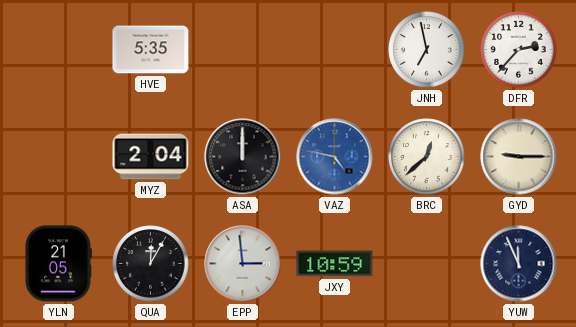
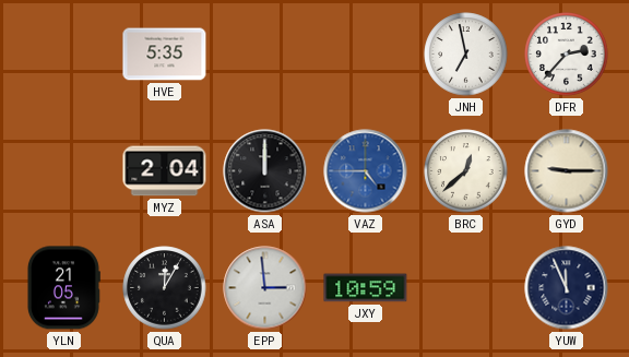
VAZ: 4:47 -> 4:45 (366, 171)
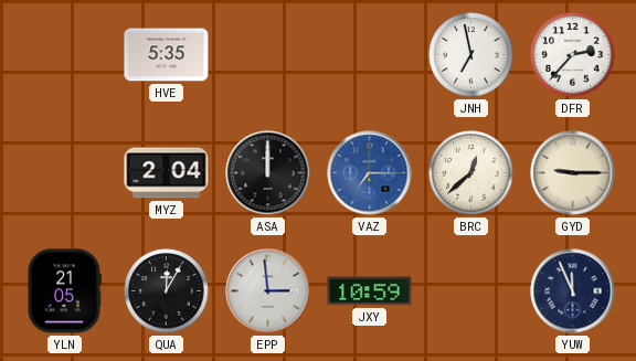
VAZ: 4:45 -> 7:15 (370, 173)
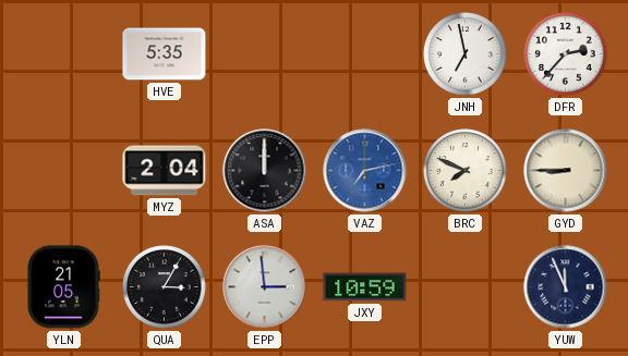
VAZ: 7:15 -> 7:13 (365, 171)
BRC: 12:38 -> 7:49 (466, 171)
GYD: 9:15 -> 8:45 (566, 171)
QUA: 12:05 -> 3:05 (165, 287)
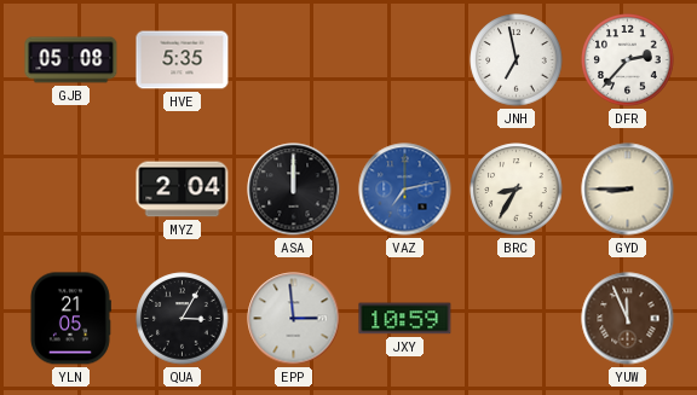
GJB: none -> 05:08 (71, 60)
BRC: 7:49 -> 8:35 (517, 190)
YUW dial: navy -> brown (628, 319)
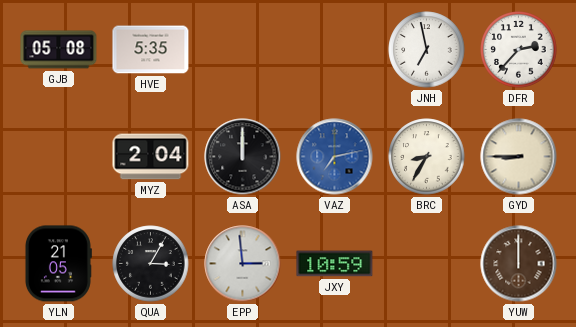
YUW: 11:56 -> 12:00 (519, 264)
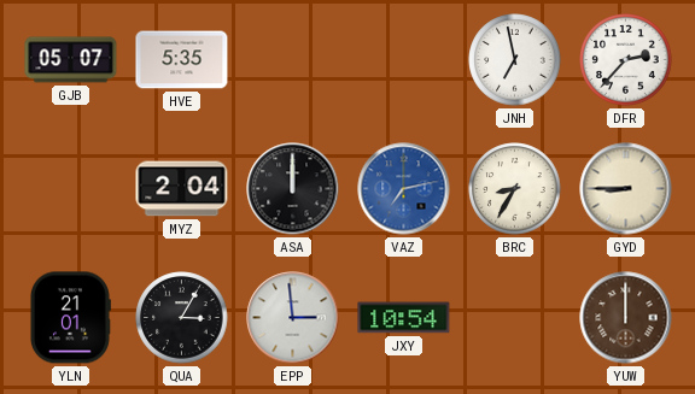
GJB: 05:08 -> 05:07 (71, 60)
YLN: 21:05 -> 21:01 (70, 318)
JXY: 10:59 -> 10:54 (404, 318)
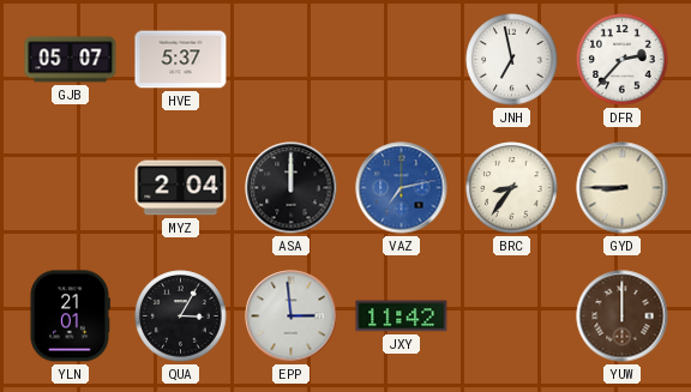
HVE: 5:35 -> 5:37 (181, 60)
BRC: 8:35 -> 8:36 (512, 188)
JXY: 10:54 -> 11:42 (402, 316)
